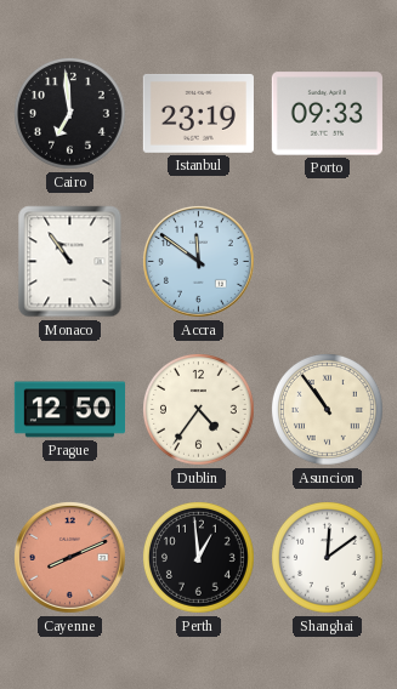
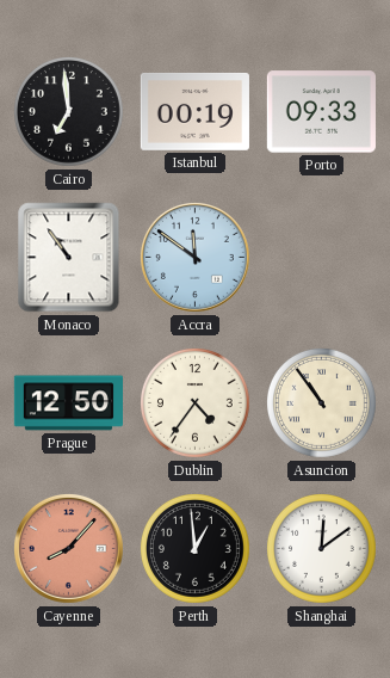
Istanbul: 23:19 -> 00:19 (194, 111)
Cayenne: 8:11 -> 8:07 (68, 548)
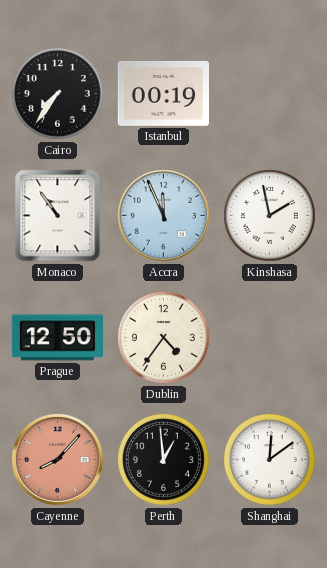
Cairo: 6:59 -> 7:36 (58, 94)
Porto: 09:33 -> none (321, 112)
Accra: 11:51 -> 11:56 (163, 215)
Kinshasa: none -> 1:58 (270, 216)
Asuncion: 10:54 -> none (322, 403)
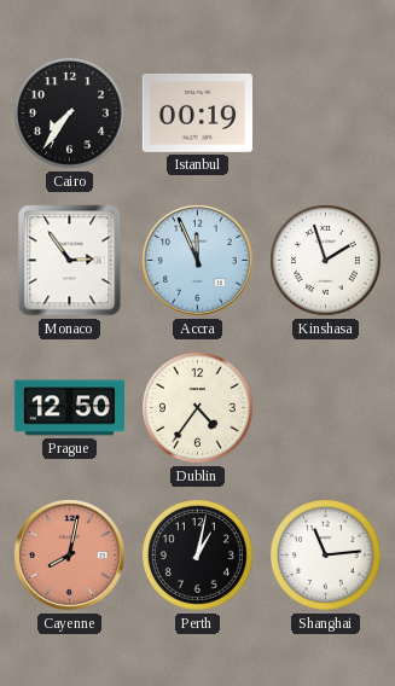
Monaco: 10:54 -> 2:54 (70, 261)
Kinshasa: 1:58 -> 1:57 (326, 261)
Cayenne: 8:07 -> 8:02 (69, 554)
Perth: 12:59 -> 1:02 (198, 556)
Shanghai: 12:09 -> 11:14 (326, 556)
